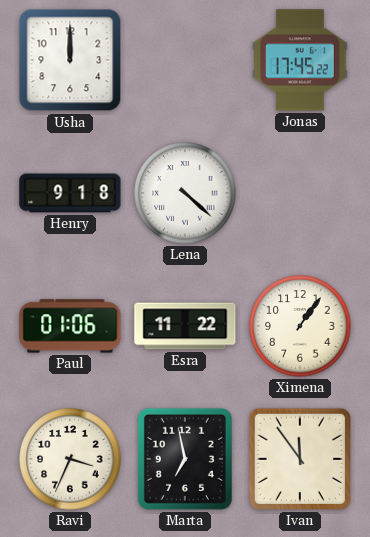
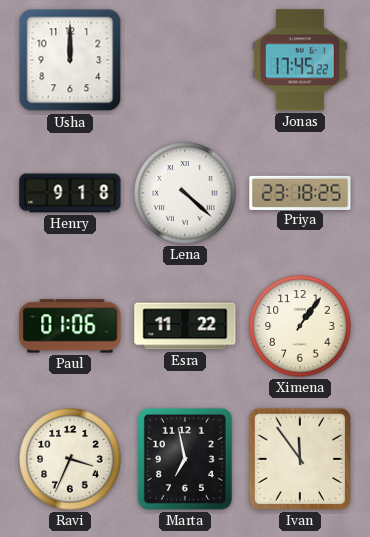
Priya: none -> 23:18 (300, 192)
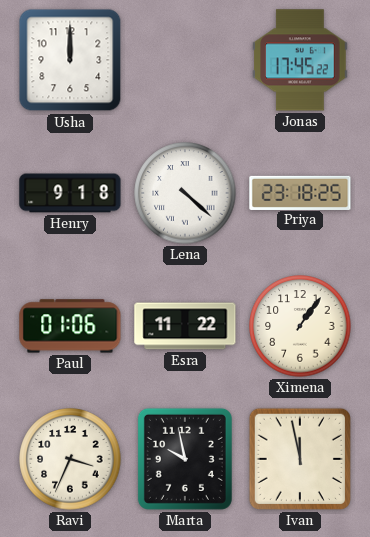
Marta: 6:58 -> 9:58 (185, 459)
Ivan: 11:54 -> 11:58 (300, 459)
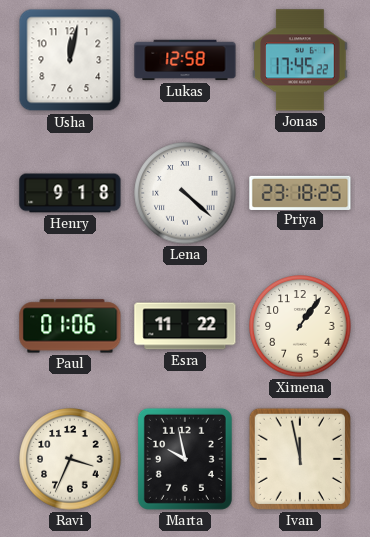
Usha: 12:00 -> 12:02 (70, 60)
Lukas: none -> 12:58 (185, 60)
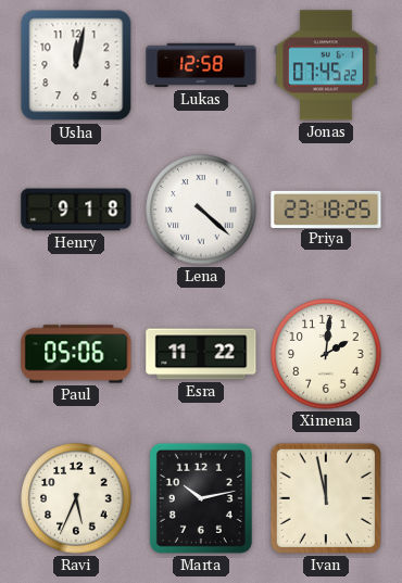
Jonas: 17:45 -> 07:45 (326, 65)
Paul: 01:06 -> 05:06 (76, 354)
Ximena: 1:06 -> 2:01 (326, 354)
Ravi: 3:34 -> 5:34 (76, 498)
Marta: 9:58 -> 10:13 (201, 498)
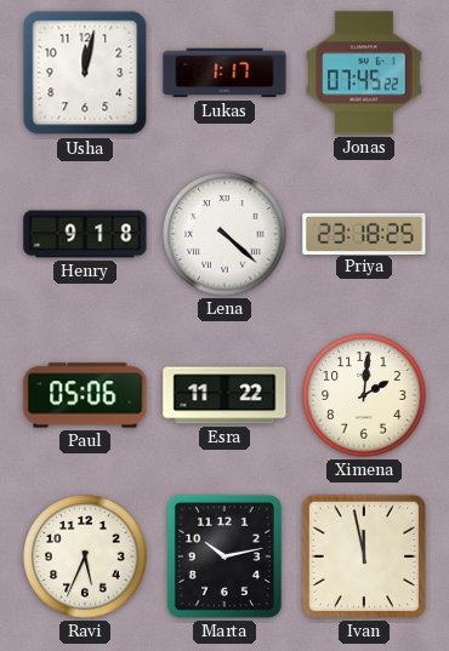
Lukas: 12:58 -> 1:17 (224, 73)
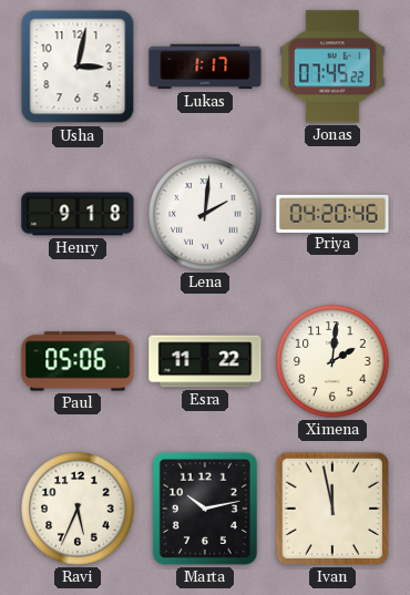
Usha: 12:02 -> 3:02 (78, 66)
Lena: 4:22 -> 2:01 (205, 214)
Priya: 23:18 -> 04:20 (332, 213)
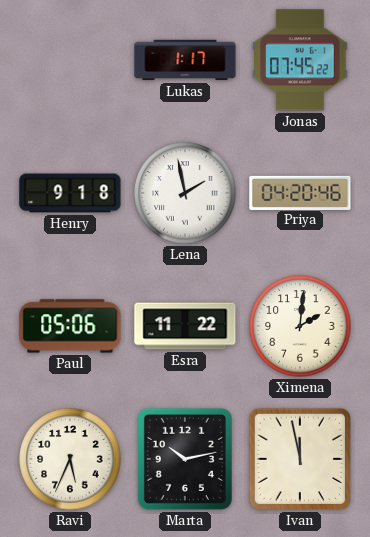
Usha: 3:02 -> none (78, 66)
Lena: 2:01 -> 1:58 (185, 193)
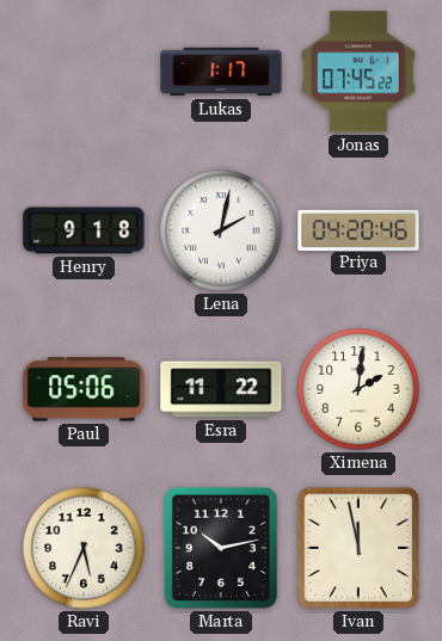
Lena: 1:58 -> 2:02 (221, 230)
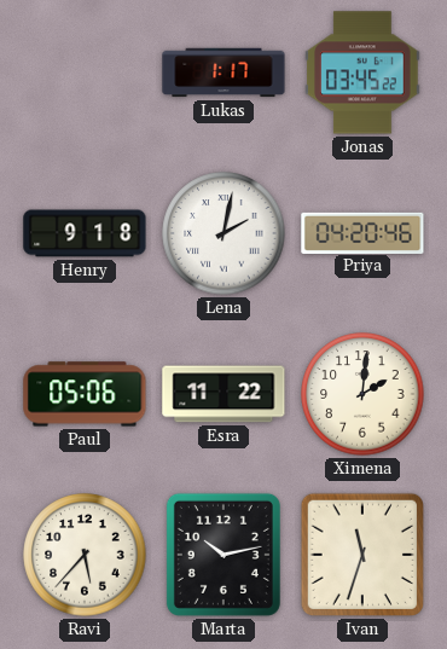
Jonas: 07:45 -> 03:45 (362, 73)
Ravi: 5:34 -> 5:37 (85, 555)
Ivan: 11:58 -> 11:33 (362, 555)
